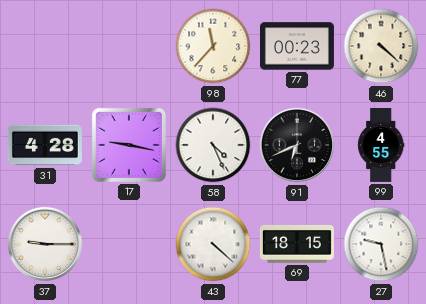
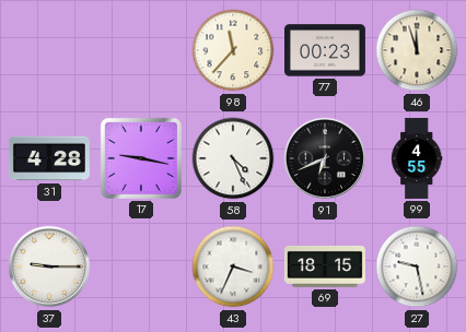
46: 4:22 -> 11:57 (417, 50)
43: 4:22 -> 3:34 (233, 266)
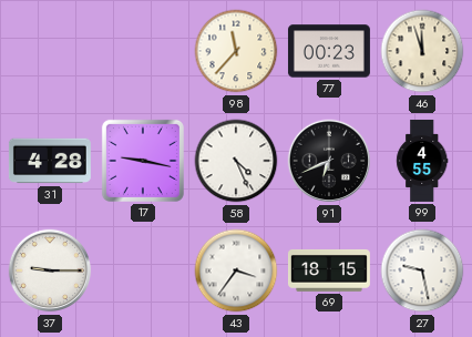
43: 3:34 -> 3:36 (236, 270)
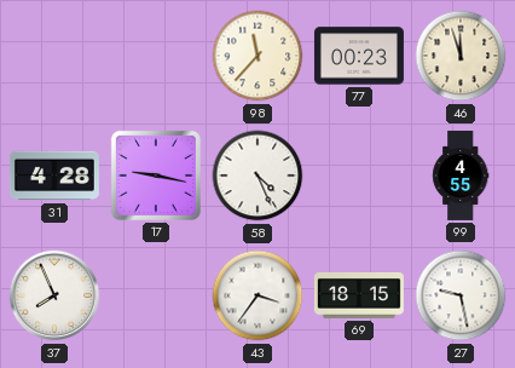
91: 6:41 -> none (329, 161)
37: 9:15 -> 7:56 (54, 295)
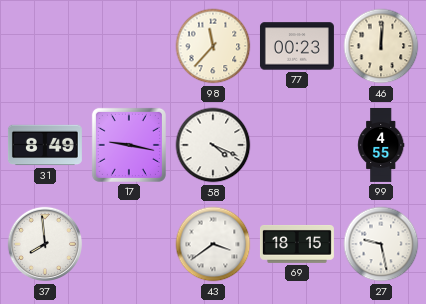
46: 11:57 -> 12:01 (381, 46)
31: 4:28 -> 8:49 (45, 145)
58: 4:26 -> 4:19 (213, 145)
37: 7:56 -> 7:59 (45, 244)
43: 3:36 -> 3:39 (213, 244)
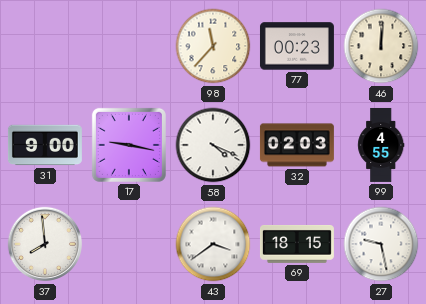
31: 8:49 -> 9:00 (45, 145)
32: none -> 02:03 (297, 145)
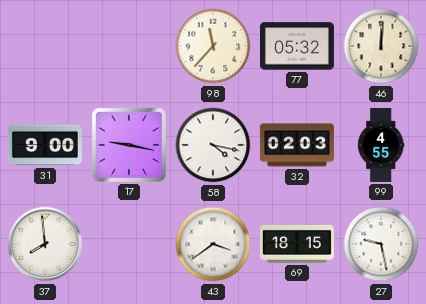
77: 00:23 -> 05:32 (297, 46)
58: 4:19 -> 4:17 (213, 145)
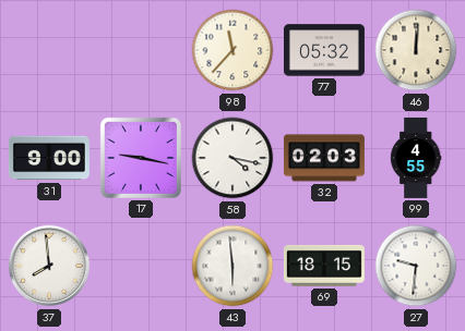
43: 3:39 -> 5:59 (233, 266)
27: 9:28 -> 9:31 (416, 266)
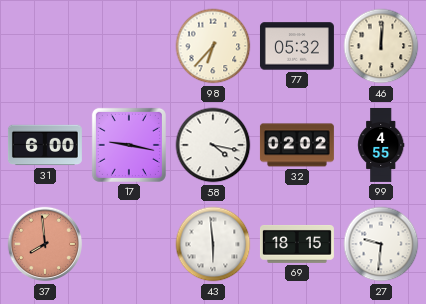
98: 11:37 -> 6:37 (213, 46)
31: 9:00 -> 6:00 (45, 145)
32: 02:03 -> 02:02 (297, 145)
37 dial: white -> salmon (45, 244)
